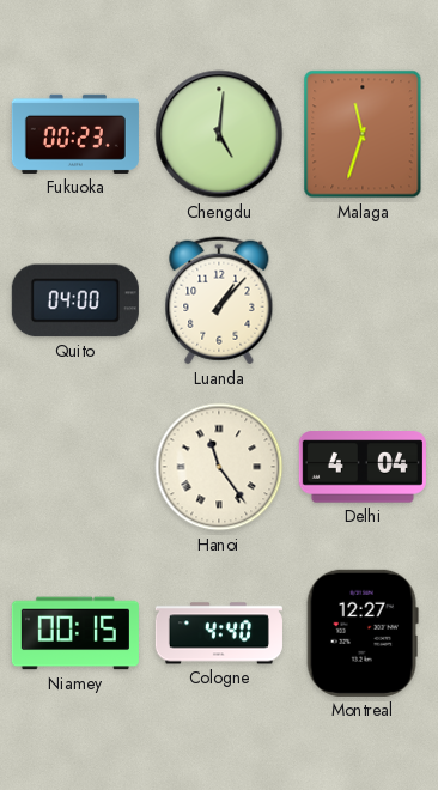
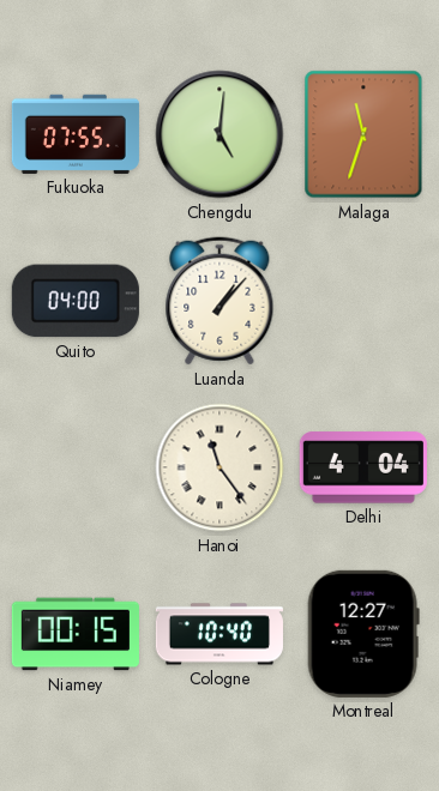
Fukuoka: 00:23 -> 07:55 (76, 134)
Cologne: 4:40 -> 10:40 (220, 634)
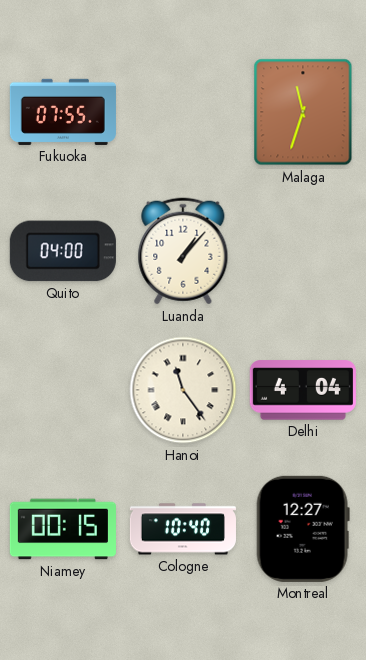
Chengdu: 5:01 -> none (220, 134)
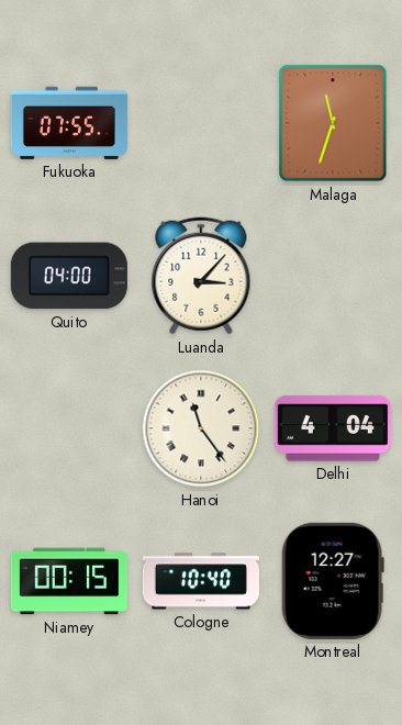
Luanda: 1:07 -> 3:07 (201, 276)
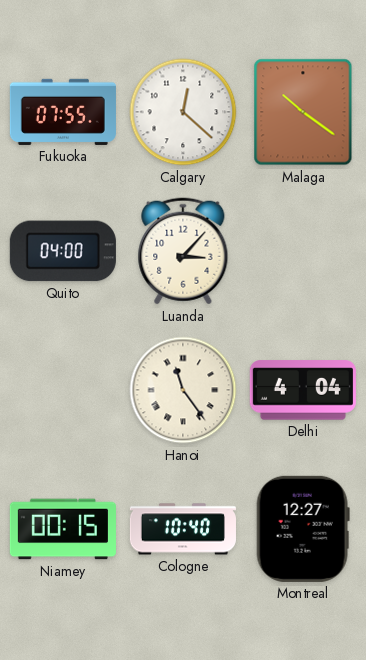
Calgary: none -> 12:22 (183, 112)
Malaga: 11:33 -> 10:21 (303, 112)
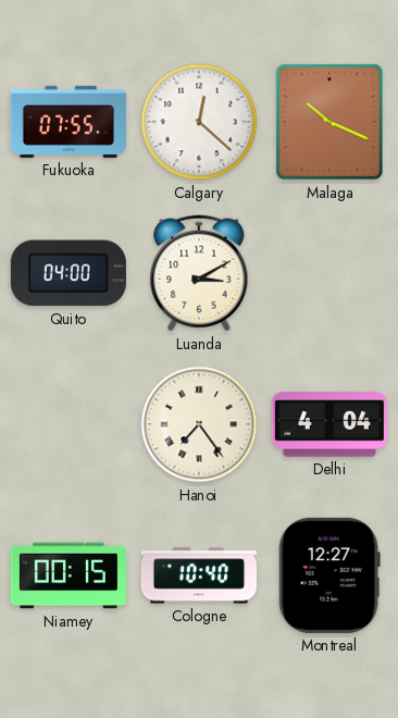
Malaga: 10:21 -> 10:19 (329, 122)
Luanda: 3:07 -> 3:10 (199, 273)
Hanoi: 11:24 -> 7:24 (199, 424)
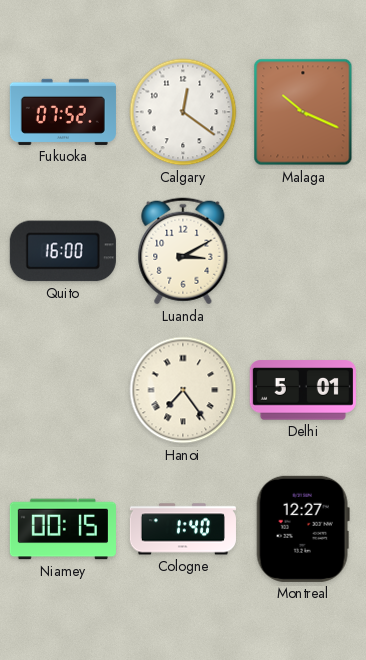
Fukuoka: 07:55 -> 07:52 (63, 112)
Calgary: 12:22 -> 12:21 (183, 112)
Quito: 04:00 -> 16:00 (63, 251)
Delhi: 4:04 -> 5:01 (303, 390)
Cologne: 10:40 -> 1:40 (183, 529)
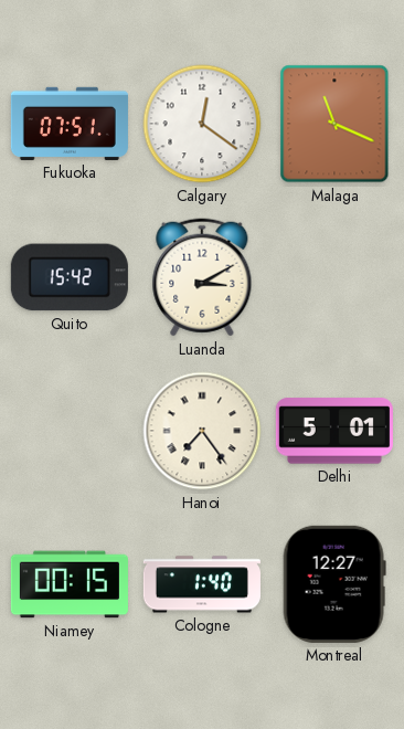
Fukuoka: 07:52 -> 07:51 (70, 124)
Malaga: 10:19 -> 11:19 (334, 124)
Quito: 16:00 -> 15:42 (70, 277)
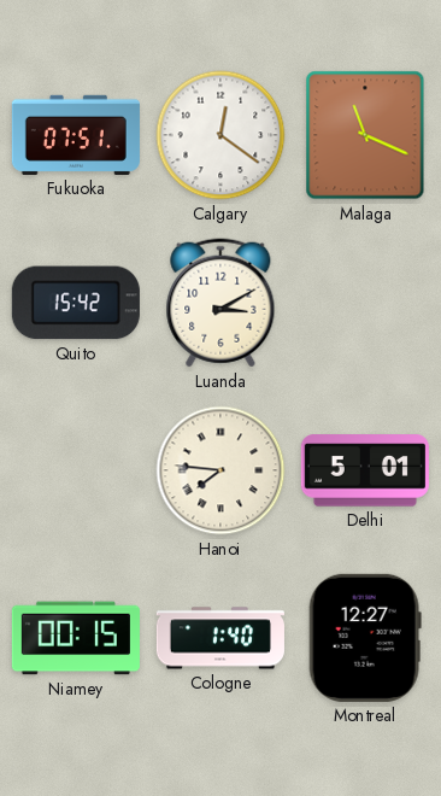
Hanoi: 7:24 -> 7:46 (220, 470)
